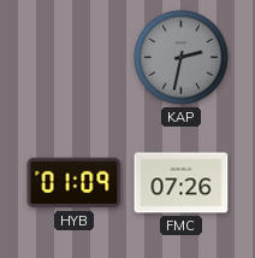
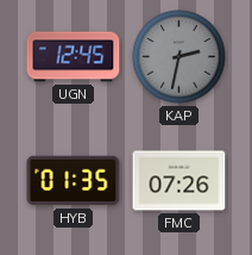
UGN: none -> 12:45 (74, 57)
HYB: 01:09 -> 01:35 (74, 181)
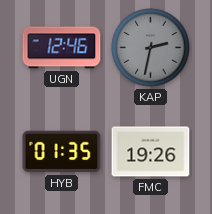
UGN: 12:45 -> 12:46 (62, 48)
FMC: 07:26 -> 19:26 (151, 152)
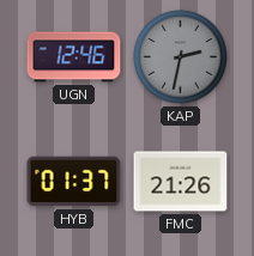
HYB: 01:35 -> 01:37 (74, 182)
FMC: 19:26 -> 21:26 (181, 182)
